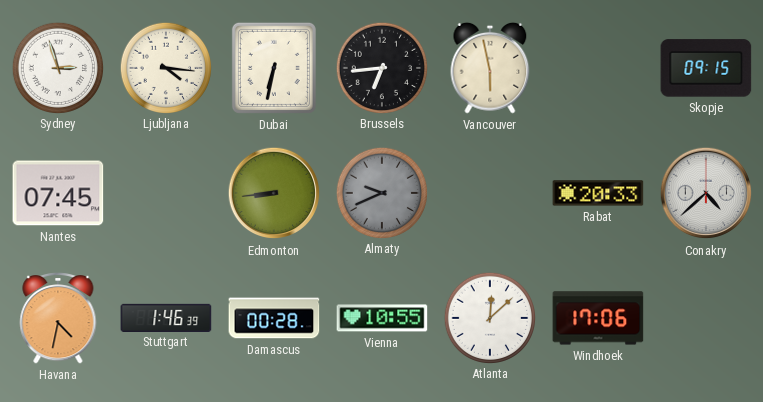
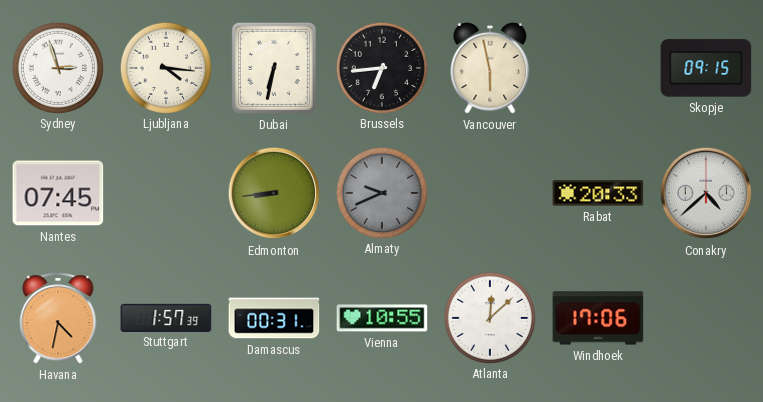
Stuttgart: 1:46 -> 1:57 (166, 317)
Damascus: 00:28 -> 00:31 (274, 318)
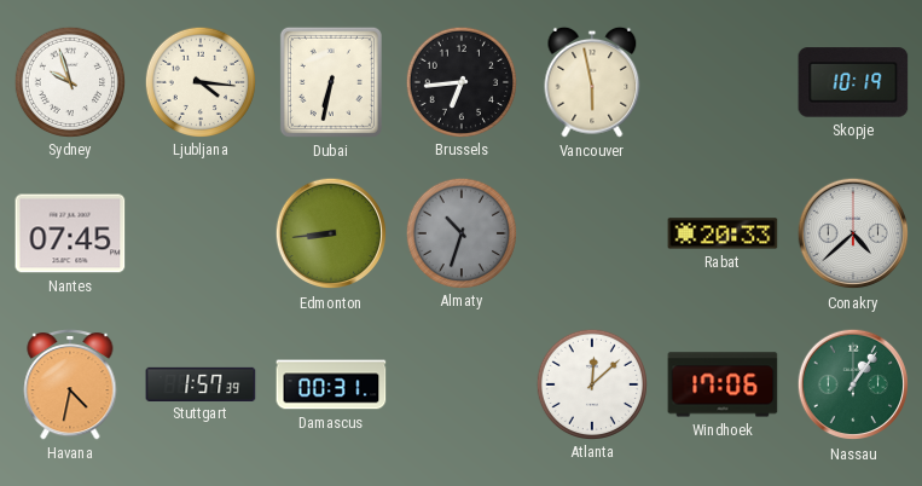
Sydney: 2:57 -> 9:57 (69, 81)
Skopje: 09:15 -> 10:19 (853, 82)
Almaty: 9:41 -> 10:33 (460, 232)
Vienna: 10:55 -> none (382, 318)
Nassau: none -> 1:06 (853, 384)
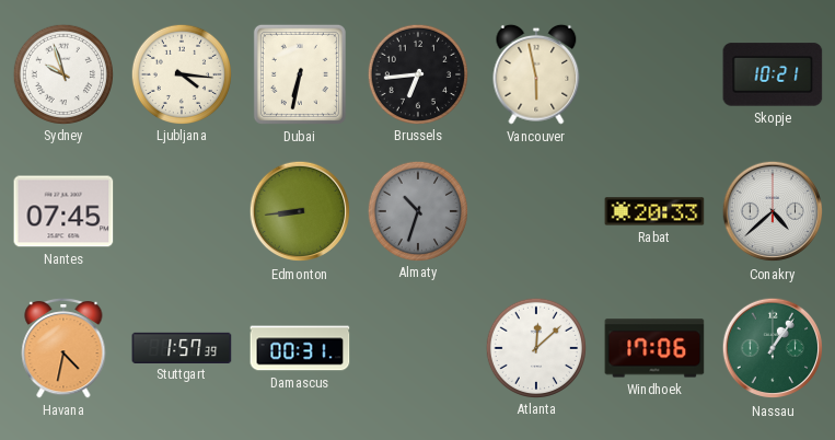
Skopje: 10:19 -> 10:21 (773, 74)
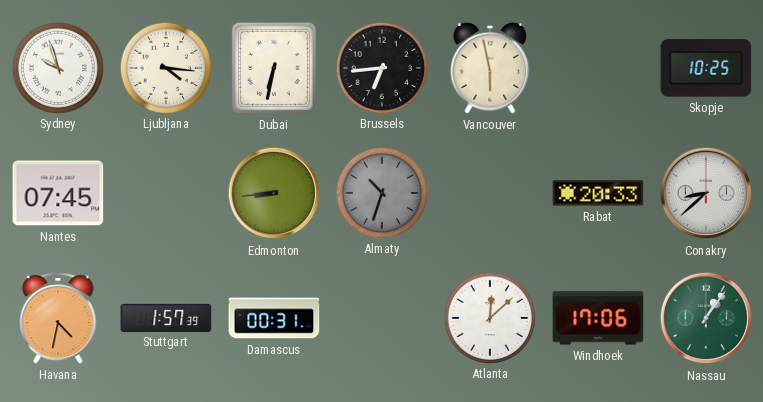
Skopje: 10:21 -> 10:25 (706, 68)
Conakry: 4:38 -> 8:38 (706, 193)
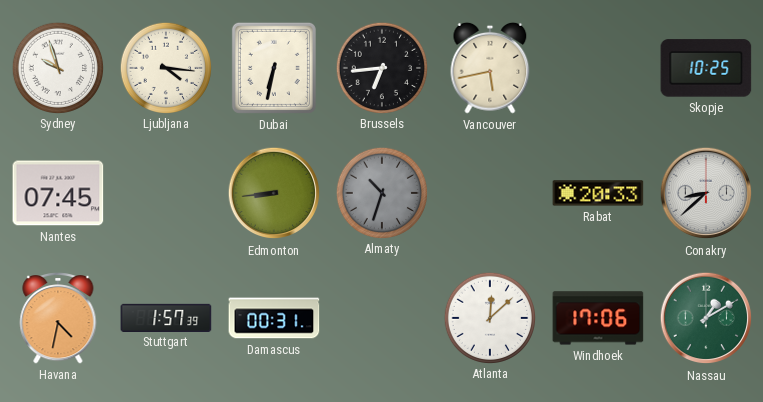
Vancouver: 5:58 -> 5:43 (490, 68)
Nassau: 1:06 -> 1:10 (706, 318)
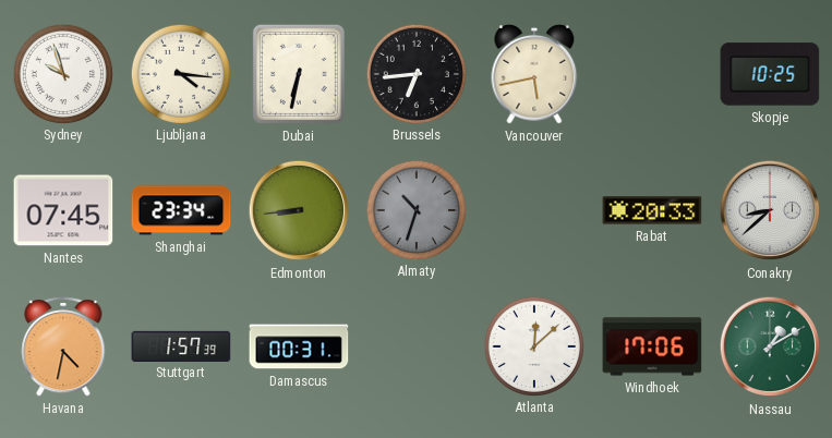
Shanghai: none -> 23:34 (181, 210)
